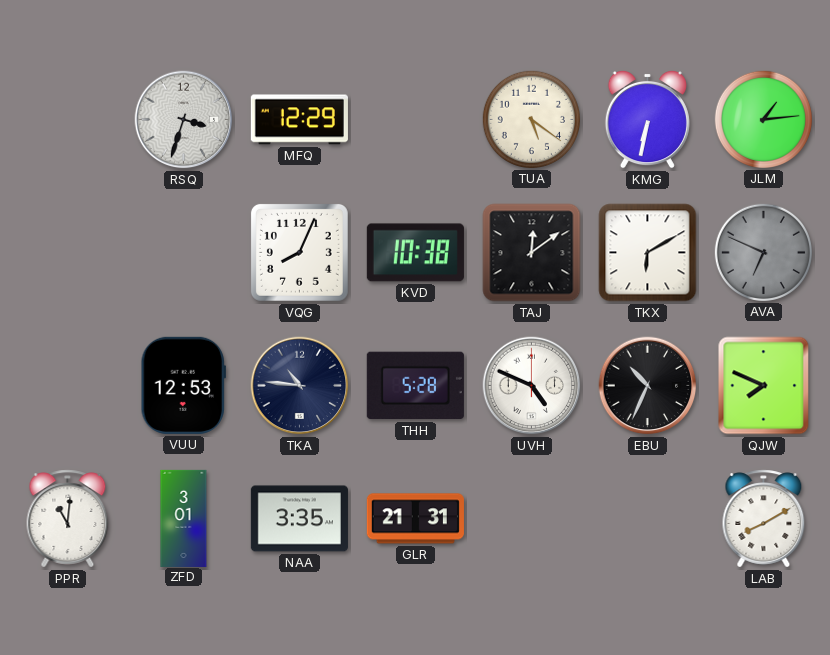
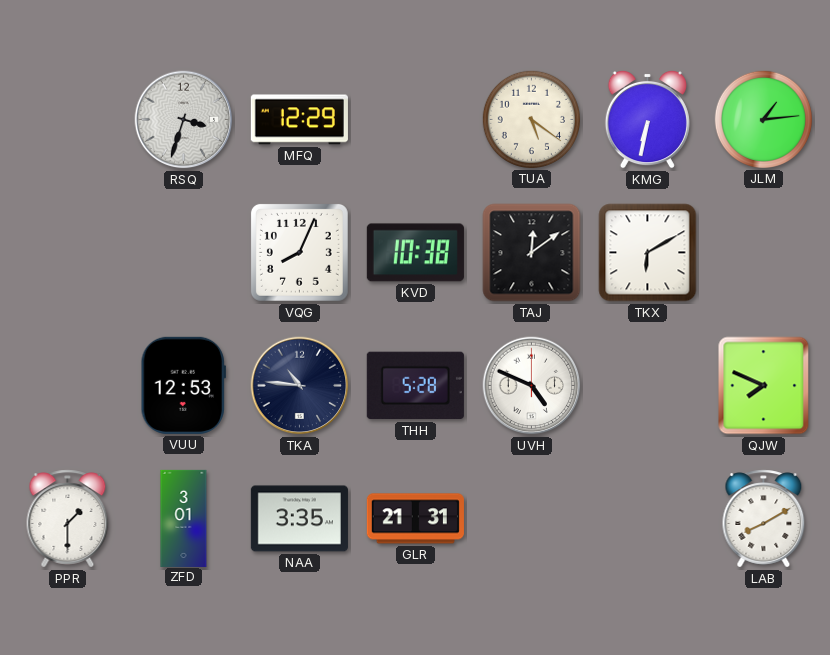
AVA: 6:49 -> none (763, 252)
EBU: 10:34 -> none (648, 386)
PPR: 11:01 -> 1:30 (68, 519)
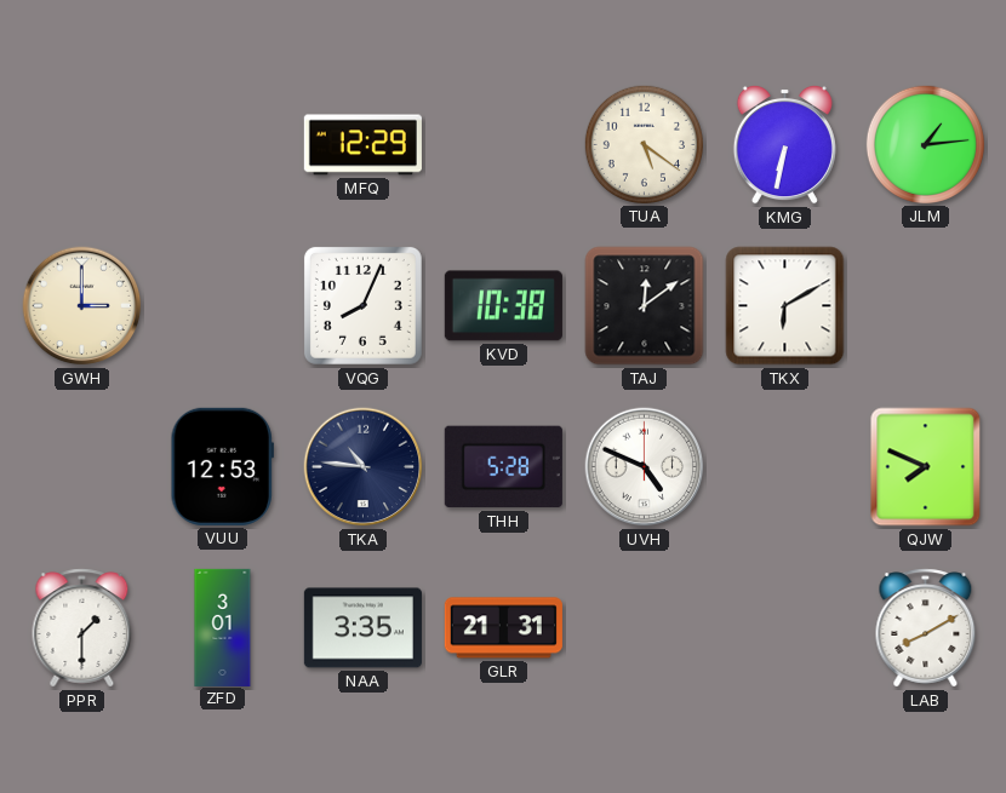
RSQ: 3:33 -> none (184, 120)
GWH: none -> 3:00 (82, 306)
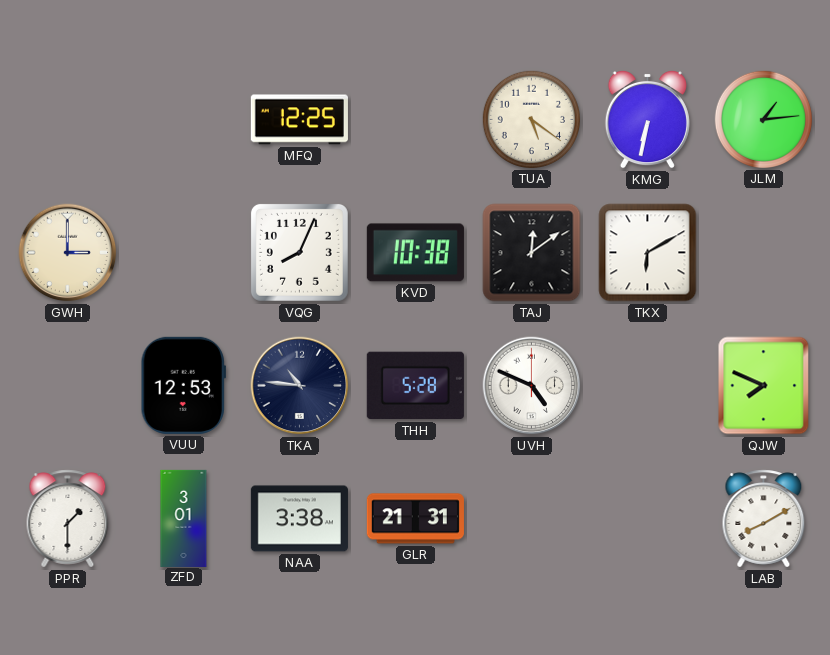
MFQ: 12:29 -> 12:25 (299, 120)
NAA: 3:35 -> 3:38 (299, 519)
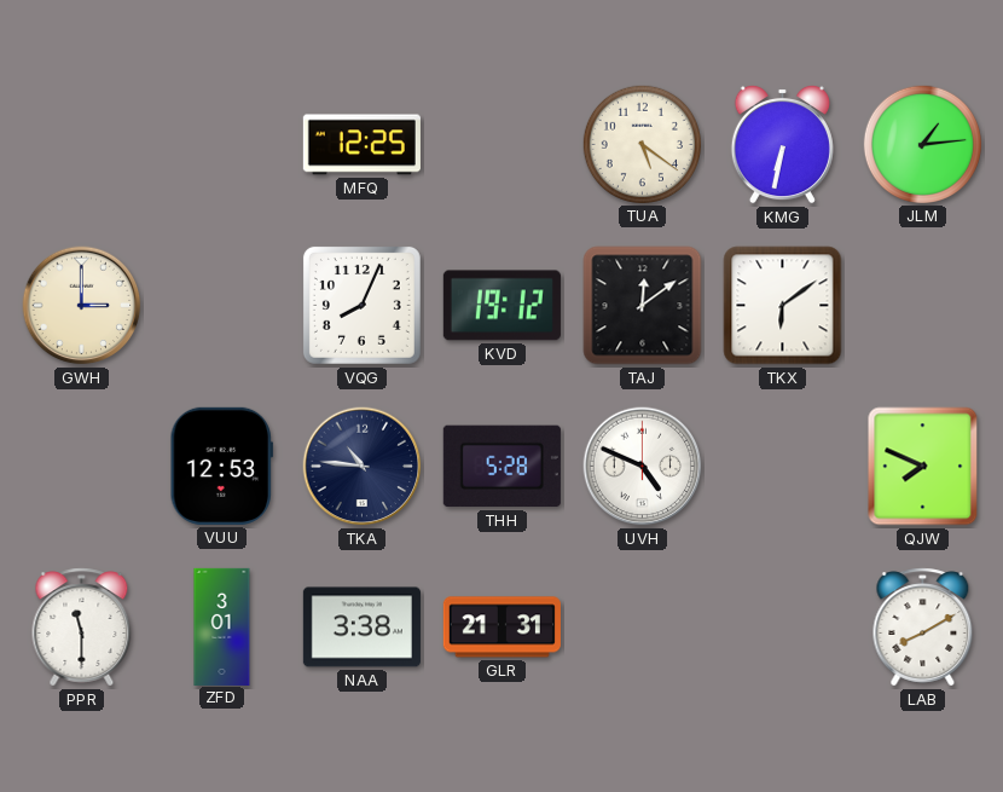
KVD: 10:38 -> 19:12 (502, 306)
TKX: 6:10 -> 6:09 (783, 306)
PPR: 1:30 -> 11:30 (82, 628)
